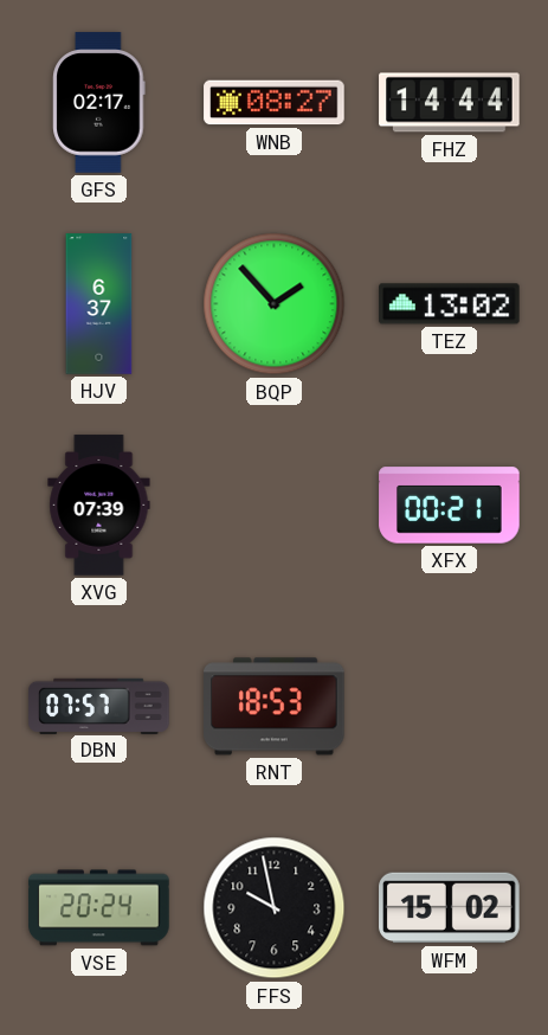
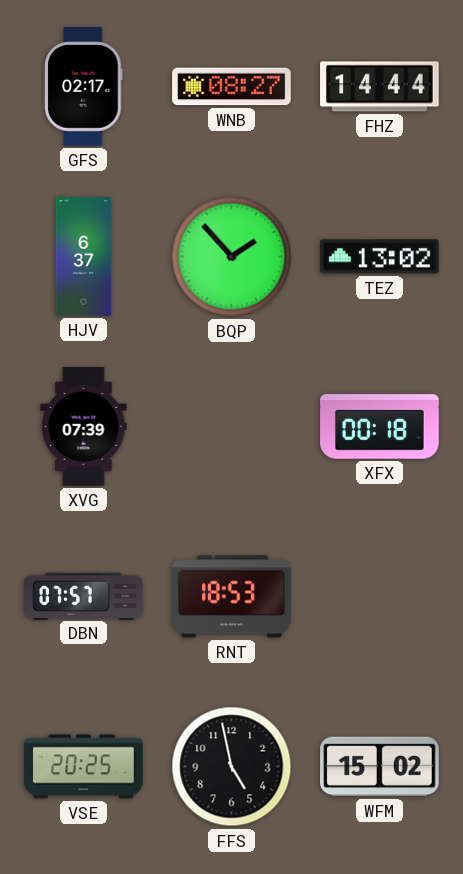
XFX: 00:21 -> 00:18 (380, 427)
VSE: 20:24 -> 20:25 (84, 767)
FFS: 9:58 -> 4:58 (232, 767)
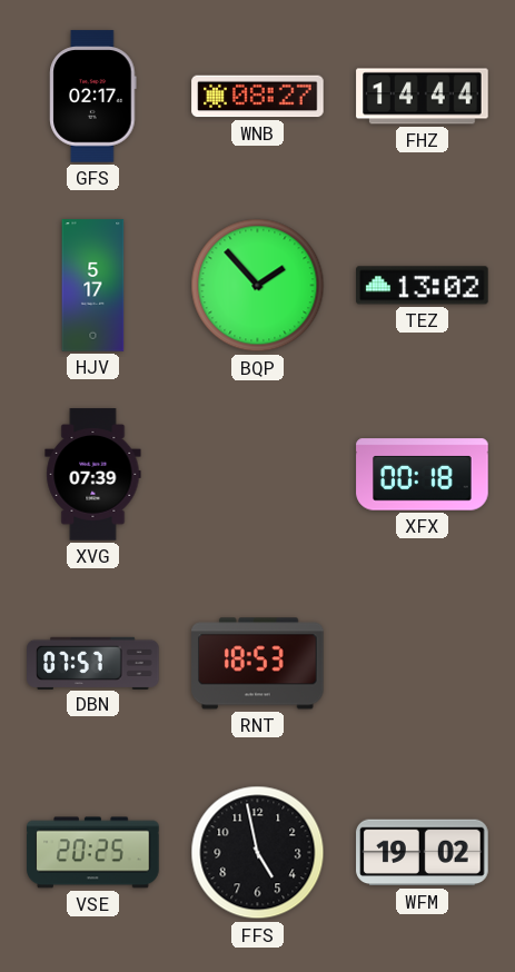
HJV: 6:37 -> 5:17 (93, 286)
WFM: 15:02 -> 19:02 (423, 853)
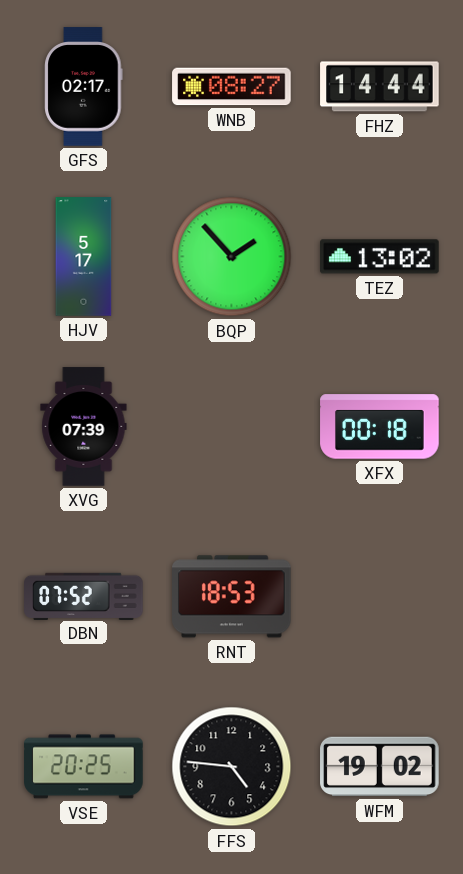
DBN: 07:57 -> 07:52 (84, 596)
FFS: 4:58 -> 4:46 (232, 767)
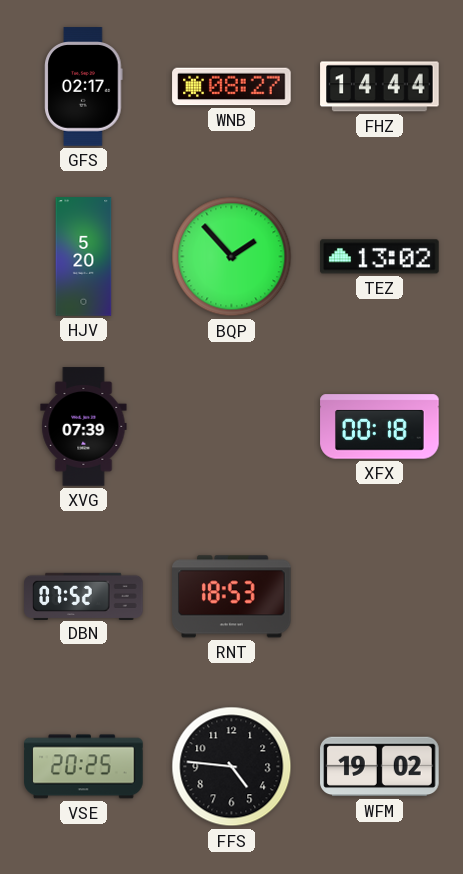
HJV: 5:17 -> 5:20 (84, 257)
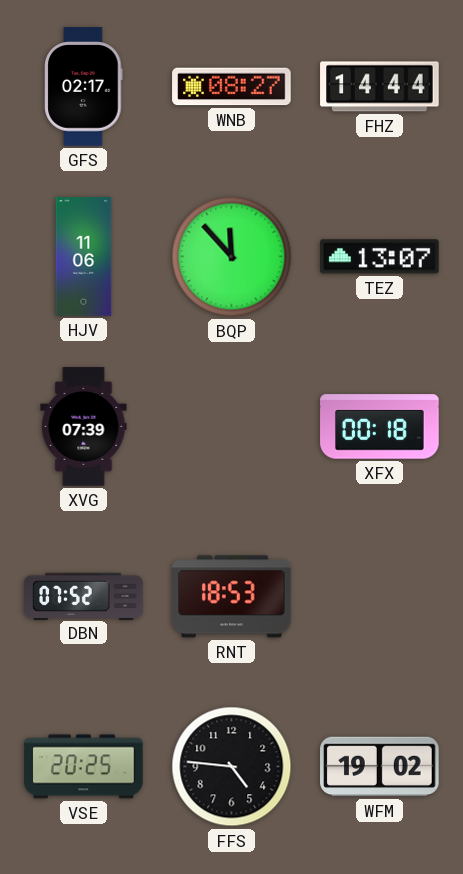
HJV: 5:20 -> 11:06 (84, 257)
BQP: 1:53 -> 11:53 (232, 257)
TEZ: 13:02 -> 13:07 (380, 257)
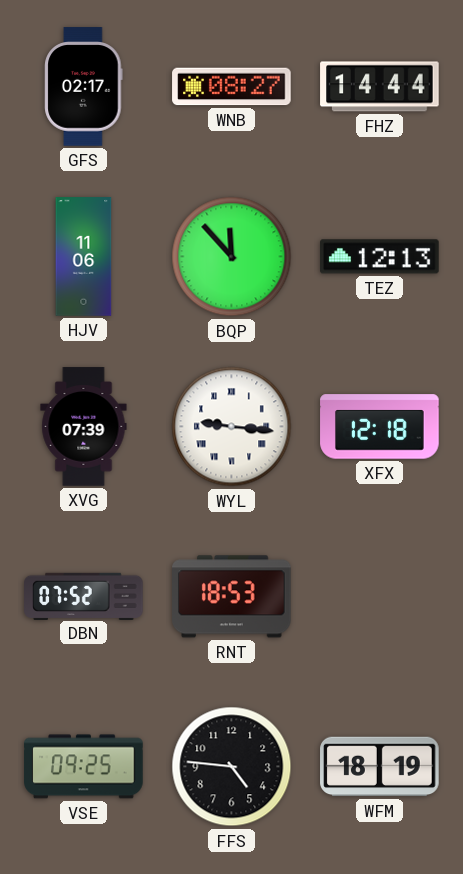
TEZ: 13:07 -> 12:13 (380, 257)
WYL: none -> 9:16 (232, 427)
XFX: 00:18 -> 12:18 (380, 427)
VSE: 20:25 -> 09:25 (84, 767)
WFM: 19:02 -> 18:19 (380, 767)
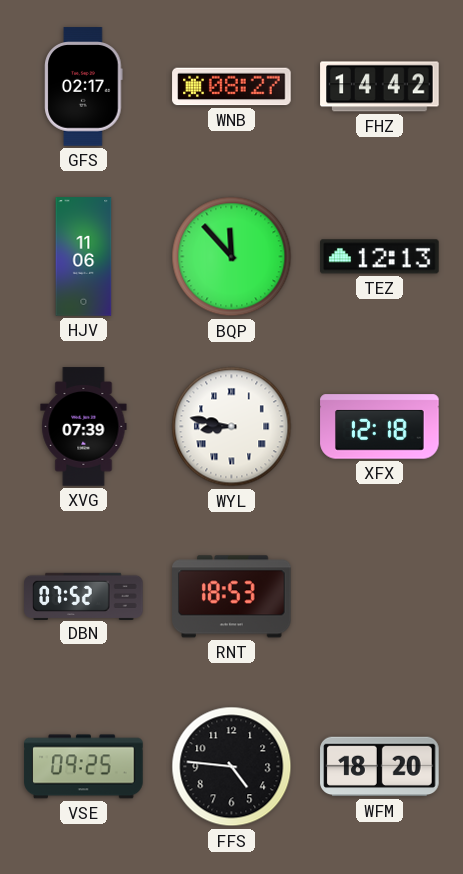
FHZ: 14:44 -> 14:42 (380, 87)
WYL: 9:16 -> 8:47 (232, 427)
WFM: 18:19 -> 18:20 (380, 767)
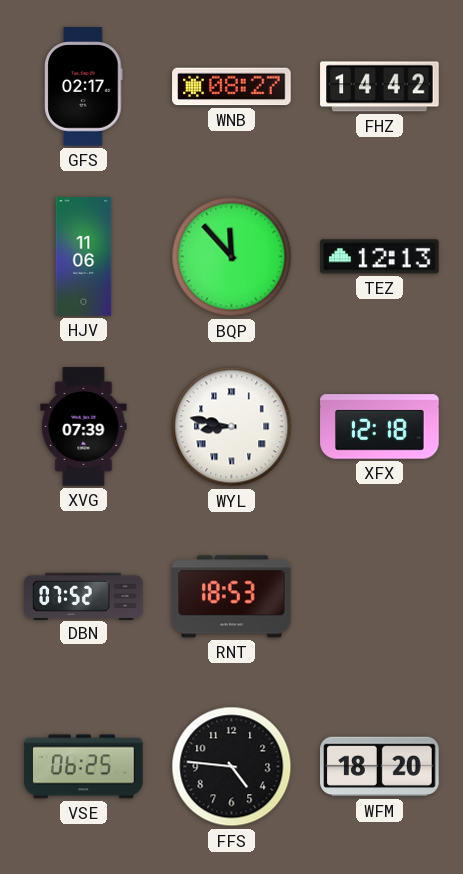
VSE: 09:25 -> 06:25 (84, 767)
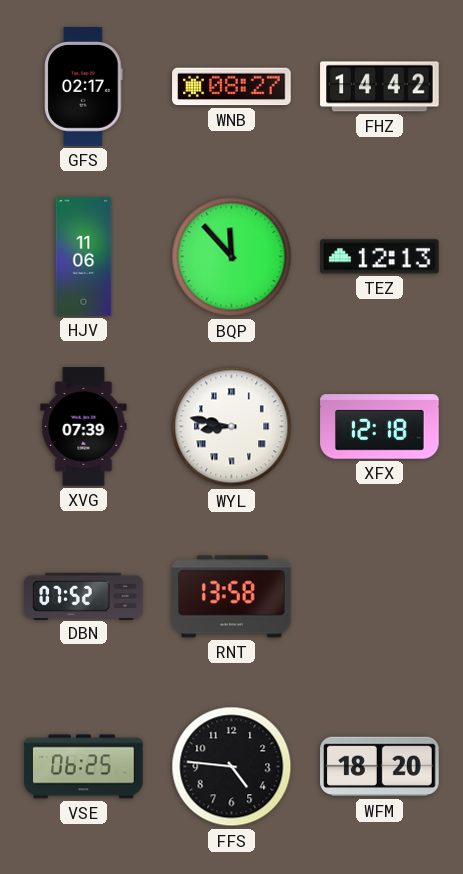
RNT: 18:53 -> 13:58 (232, 597)
